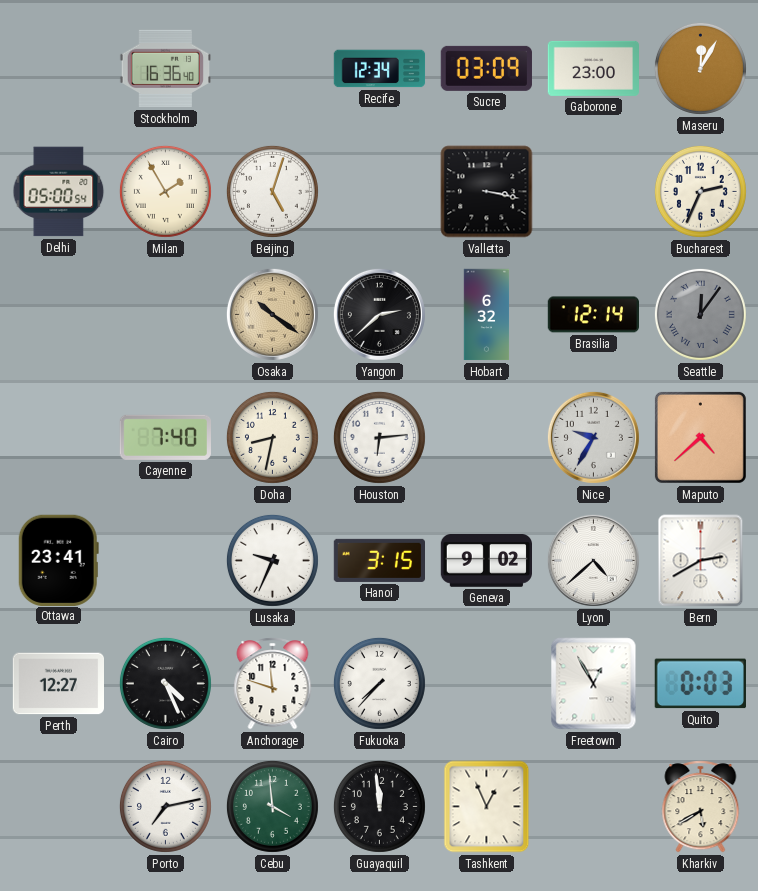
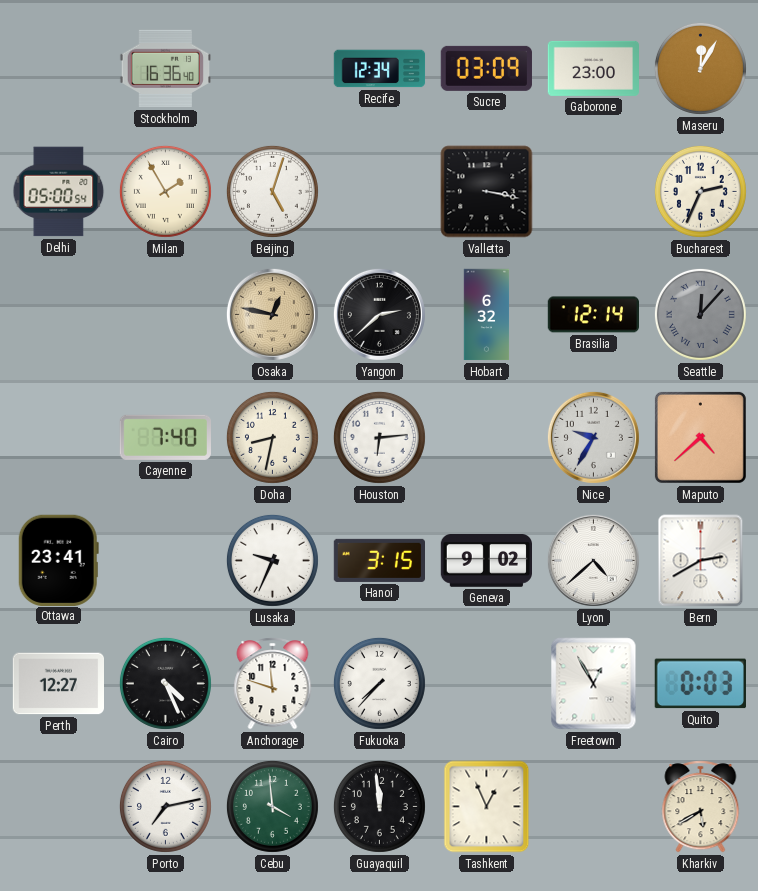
Osaka: 10:21 -> 12:47 (272, 314)
Seattle: 12:06 -> 12:07 (700, 314)
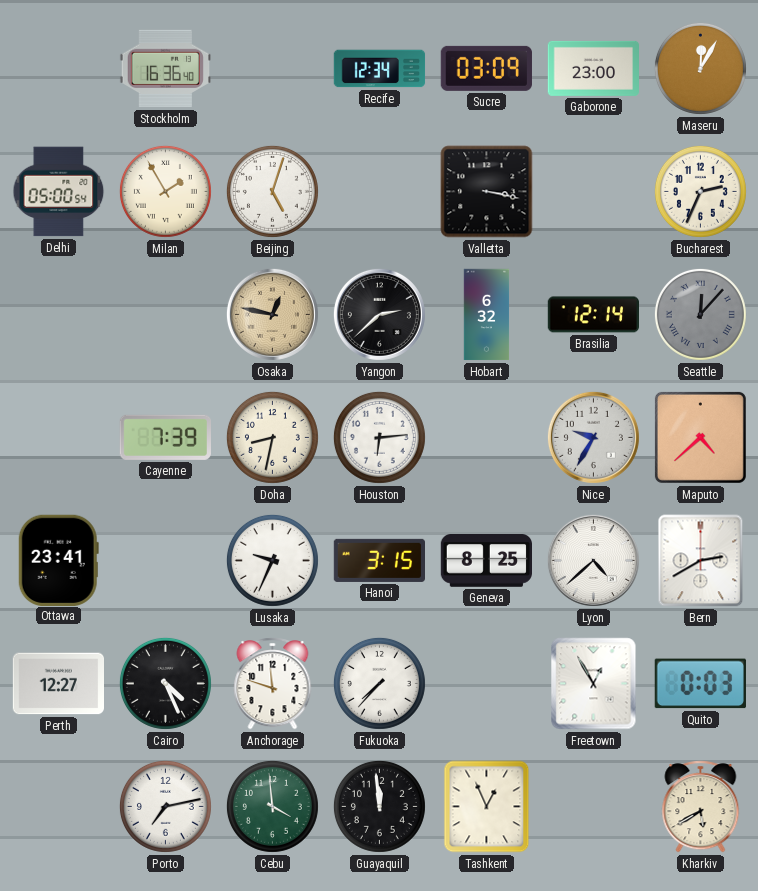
Cayenne: 7:40 -> 7:39 (165, 437)
Geneva: 9:02 -> 8:25 (486, 561)
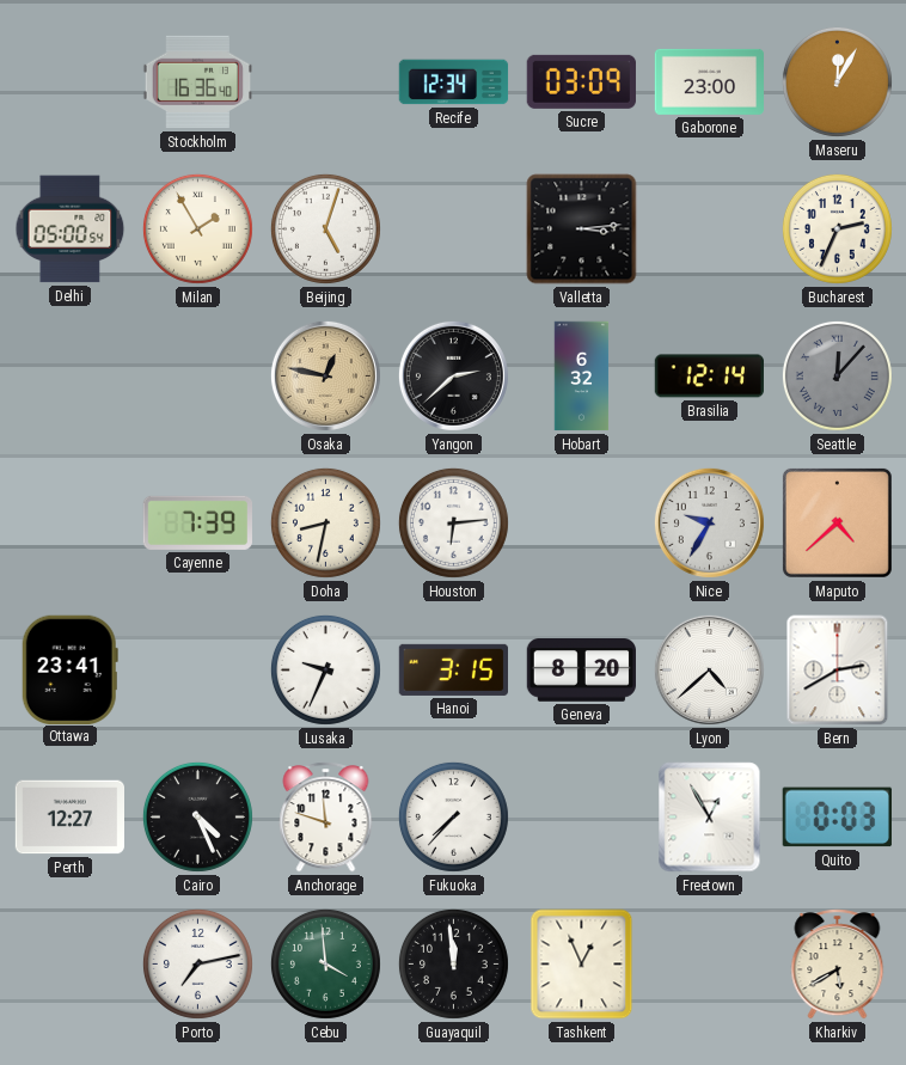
Valletta: 3:17 -> 3:14 (582, 229)
Geneva: 8:25 -> 8:20 (581, 671)
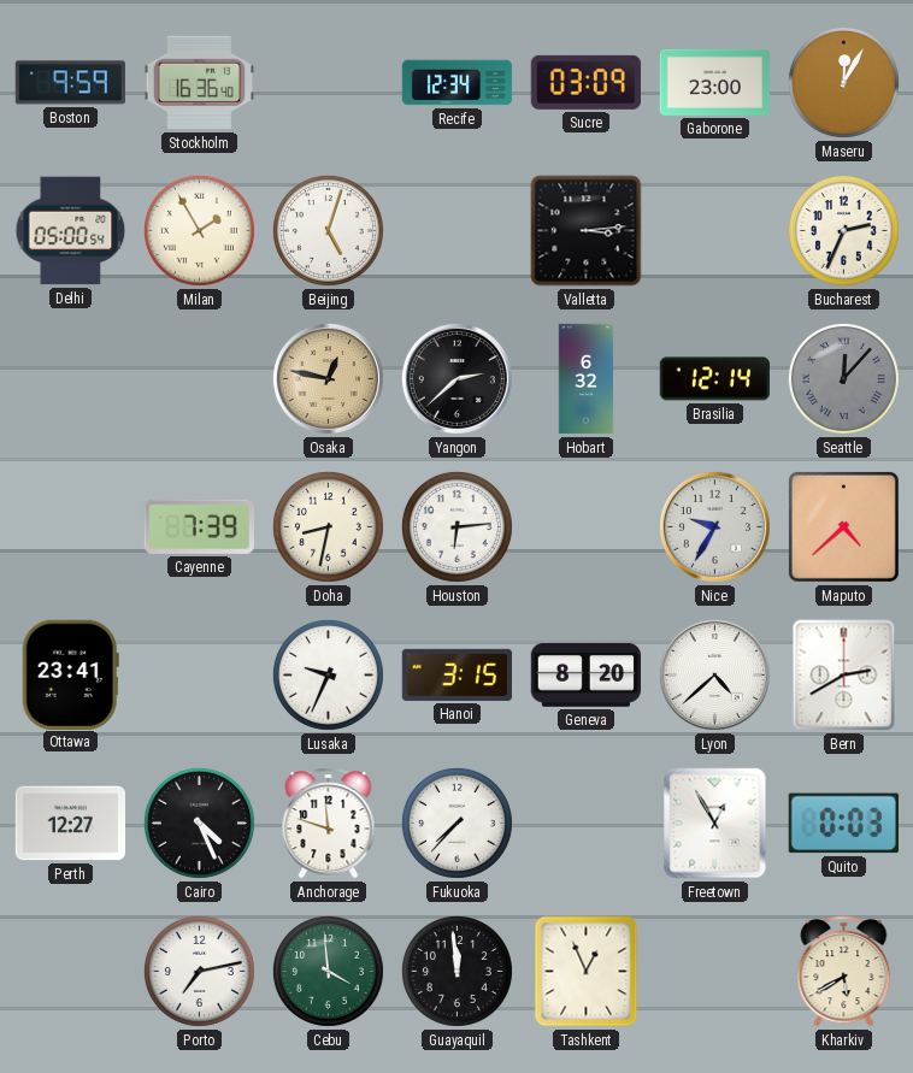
Boston: none -> 9:59 (70, 83)
